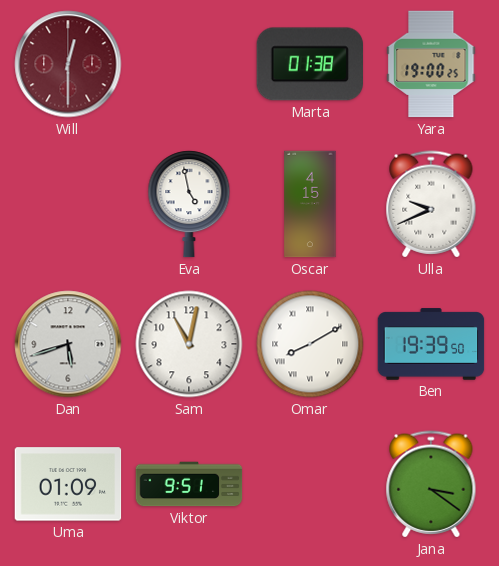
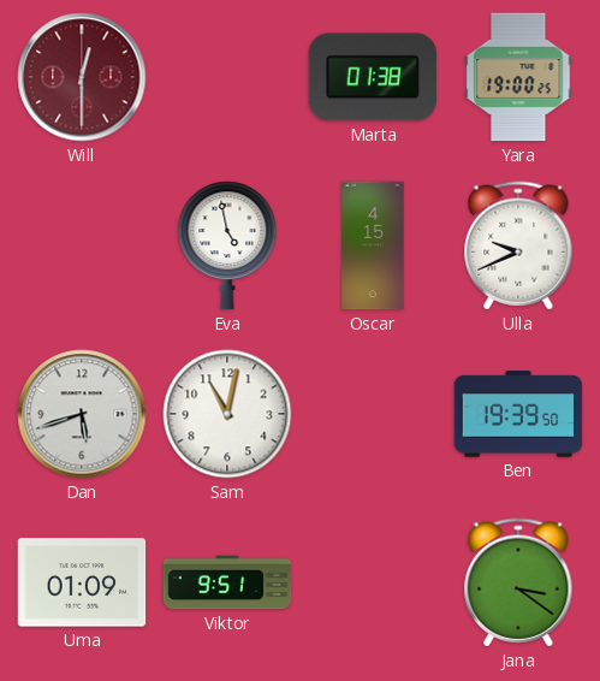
Omar: 8:10 -> none (310, 344)
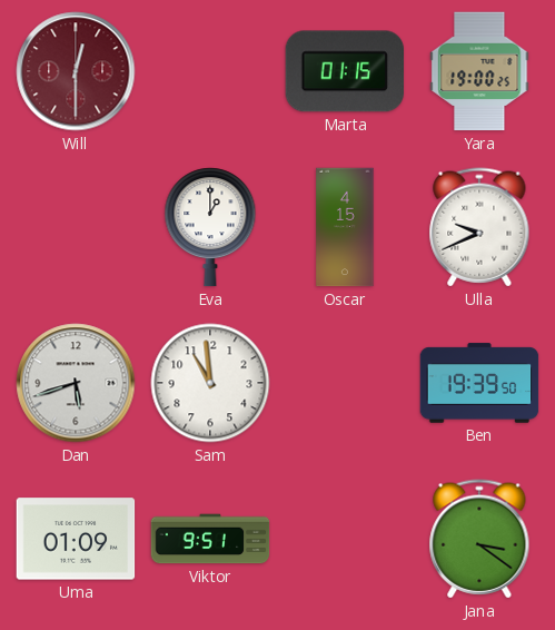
Marta: 01:38 -> 01:15 (344, 71)
Eva: 4:58 -> 1:00 (210, 227)
Sam: 11:02 -> 10:59 (210, 383)
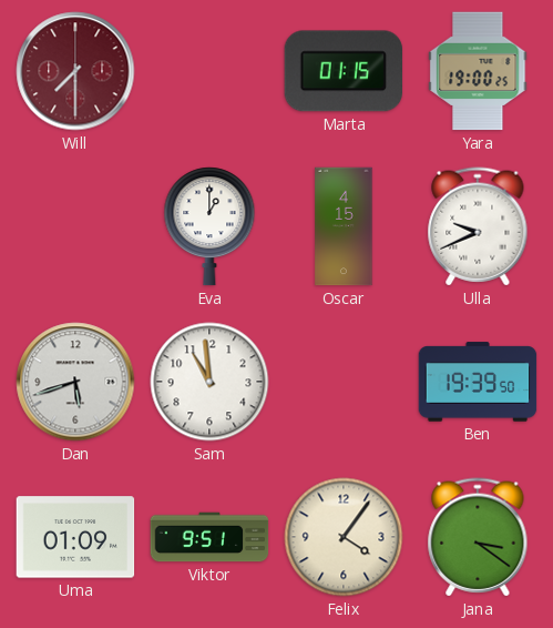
Will: 12:30 -> 7:30 (75, 71)
Felix: none -> 4:06 (344, 537)
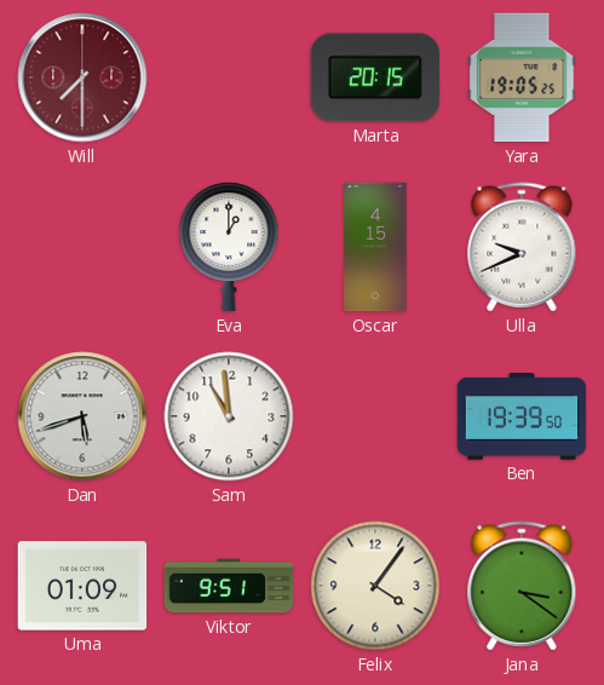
Marta: 01:15 -> 20:15 (374, 77)
Yara: 19:00 -> 19:05 (522, 77)
